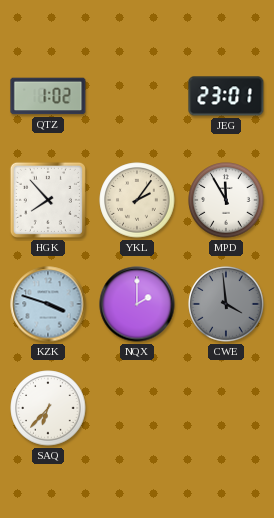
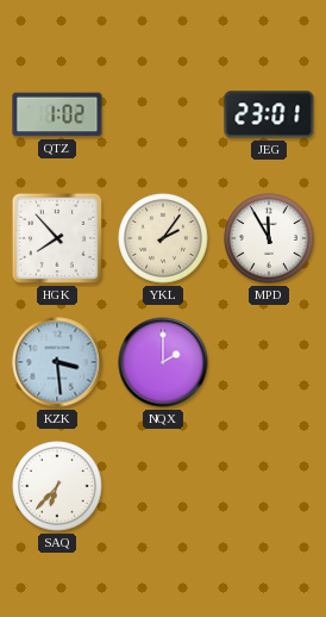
KZK: 3:48 -> 3:29 (57, 362)
CWE: 3:59 -> none (226, 304)
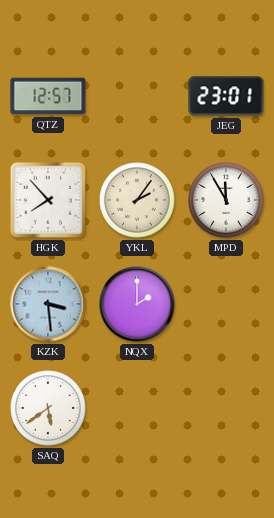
QTZ: 1:02 -> 12:57 (48, 96)
SAQ: 6:37 -> 5:39 (48, 408)
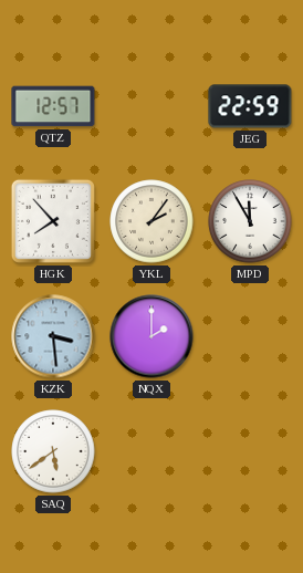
JEG: 23:01 -> 22:59 (250, 106)
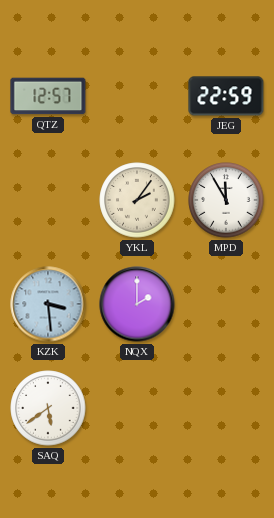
HGK: 7:53 -> none (53, 221)
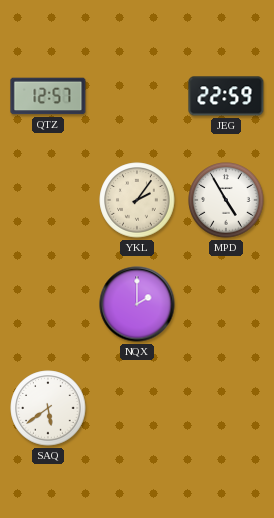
MPD: 11:55 -> 4:55 (226, 200)
KZK: 3:29 -> none (48, 304)
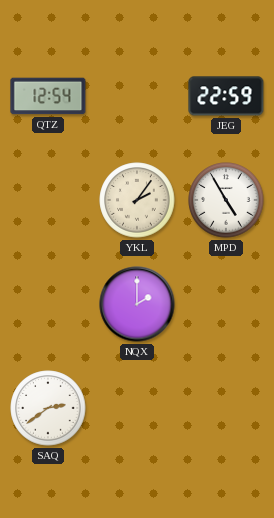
QTZ: 12:57 -> 12:54 (48, 96)
SAQ: 5:39 -> 2:39 (48, 408)
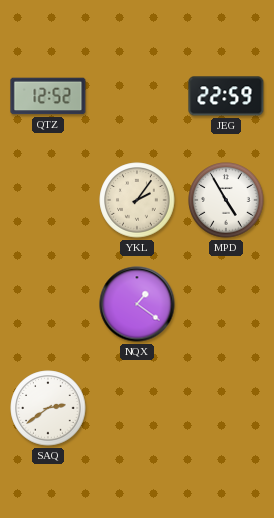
QTZ: 12:54 -> 12:52 (48, 96)
NQX: 2:00 -> 1:21 (137, 304)
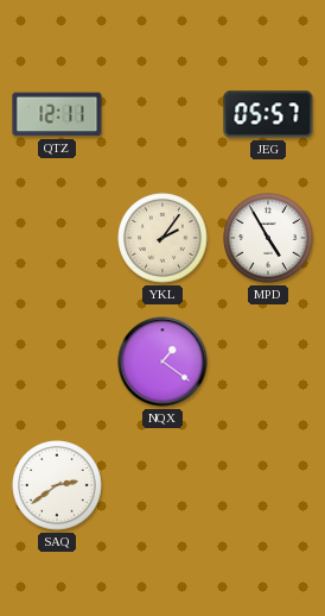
QTZ: 12:52 -> 12:11 (57, 114)
JEG: 22:59 -> 05:57 (268, 114)
